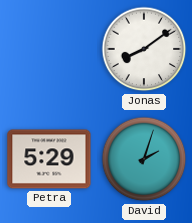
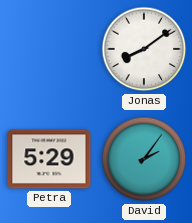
David: 2:03 -> 2:06 (144, 159)
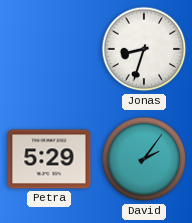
Jonas: 8:09 -> 8:33 (144, 49)
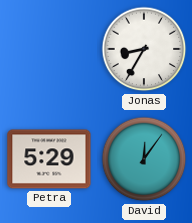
Jonas: 8:33 -> 8:35 (144, 49)
David: 2:06 -> 12:06 (144, 159)
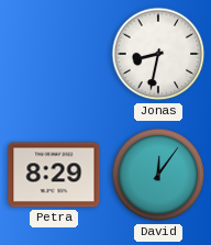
Jonas: 8:35 -> 8:32 (158, 54)
Petra: 5:29 -> 8:29 (54, 175)
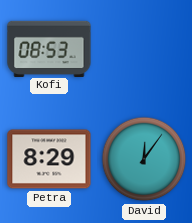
Kofi: none -> 08:53 (49, 48)
Jonas: 8:32 -> none (158, 54)
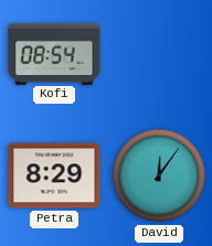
Kofi: 08:53 -> 08:54 (54, 53)
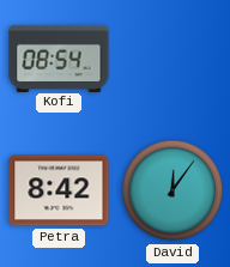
Petra: 8:29 -> 8:42 (59, 190)
